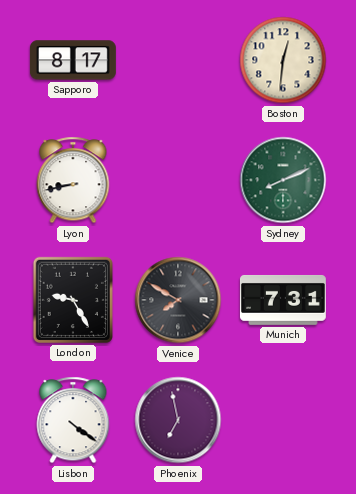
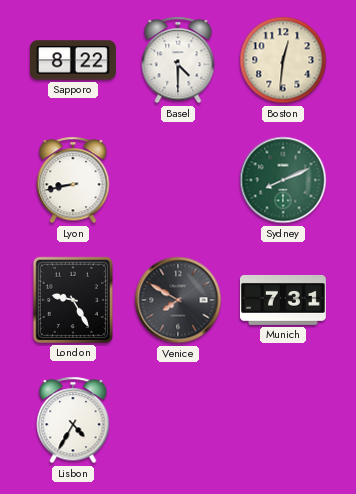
Sapporo: 8:17 -> 8:22 (73, 60)
Basel: none -> 4:30 (178, 60)
Lisbon: 4:21 -> 4:35 (73, 420)
Phoenix: 6:58 -> none (178, 420)
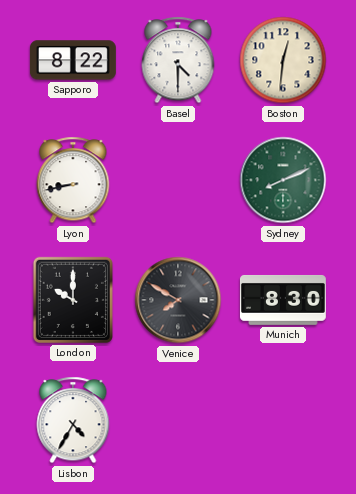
London: 9:25 -> 10:00 (73, 300)
Munich: 7:31 -> 8:30 (283, 300)
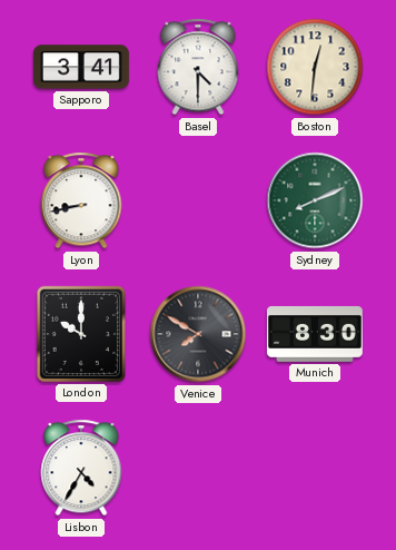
Sapporo: 8:22 -> 3:41 (81, 67)
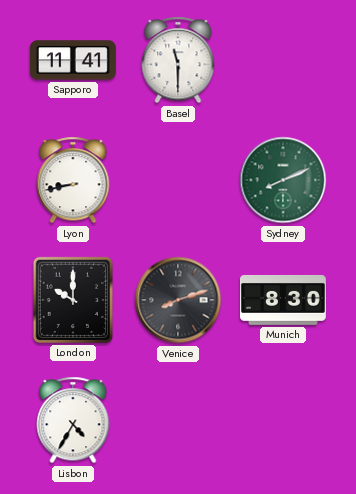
Sapporo: 3:41 -> 11:41 (73, 60)
Basel: 4:30 -> 11:30 (178, 60)
Boston: 12:31 -> none (315, 67)
Venice: 7:50 -> 8:12 (178, 300)
